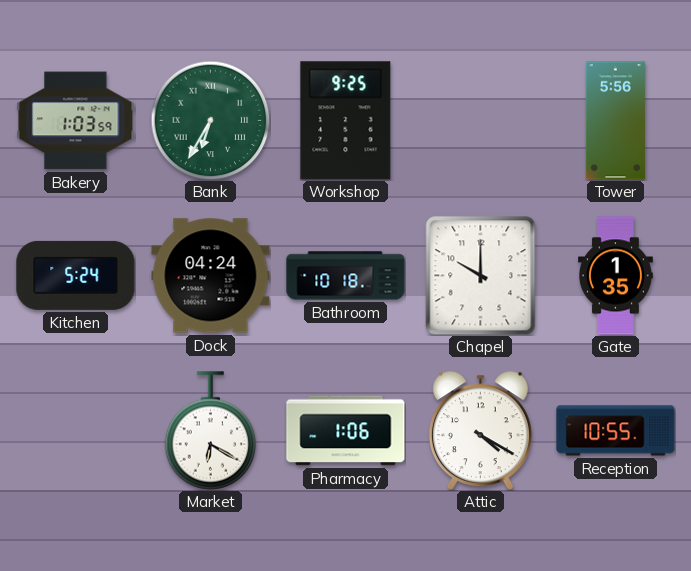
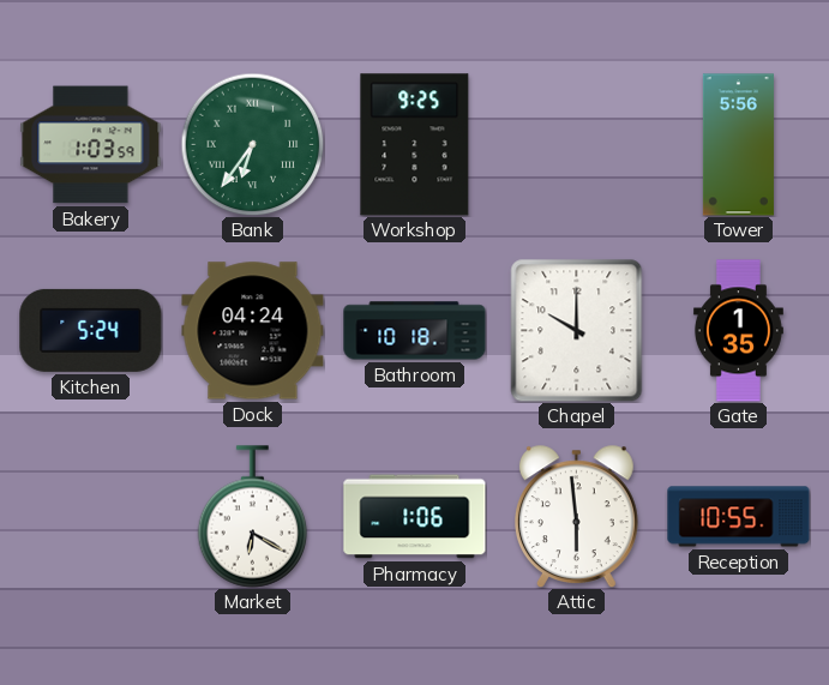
Bank: 6:35 -> 6:36 (252, 144)
Attic: 4:20 -> 5:59 (576, 517)
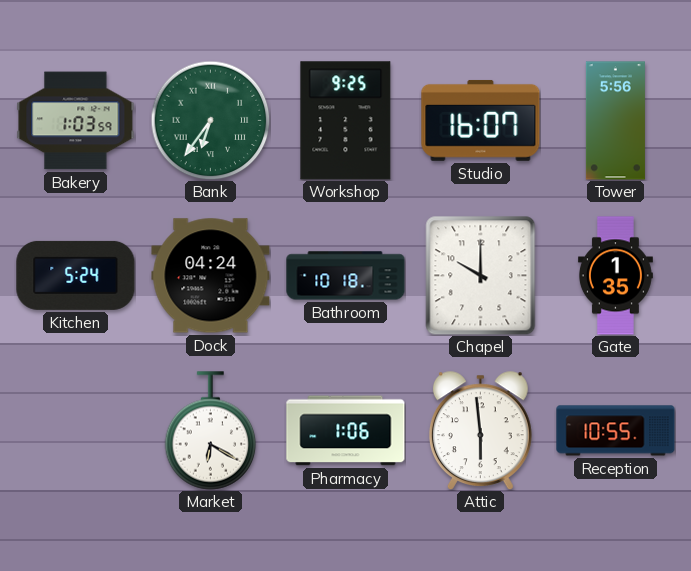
Studio: none -> 16:07 (481, 120)
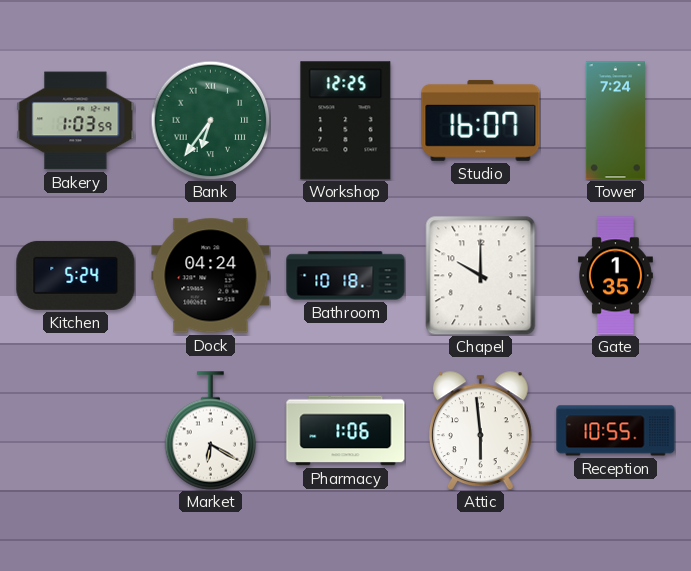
Workshop: 9:25 -> 12:25 (346, 121)
Tower: 5:56 -> 7:24 (615, 121)
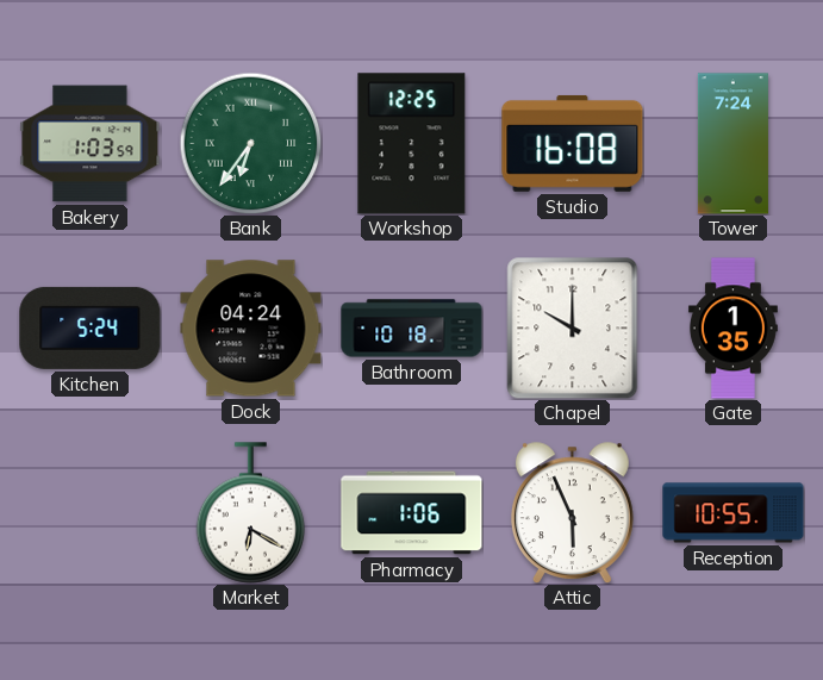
Studio: 16:07 -> 16:08 (573, 143)
Attic: 5:59 -> 5:56 (572, 513)
